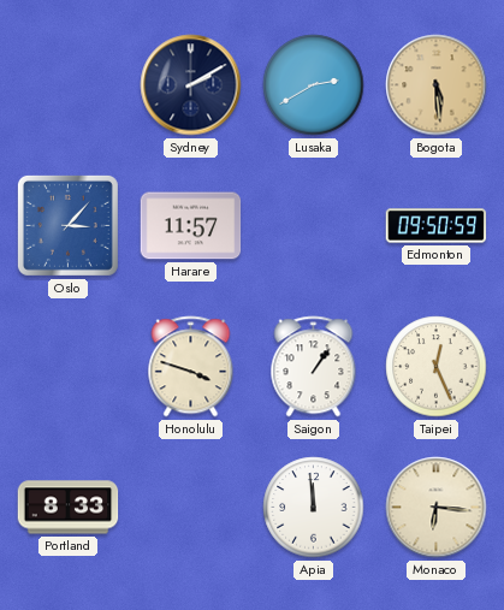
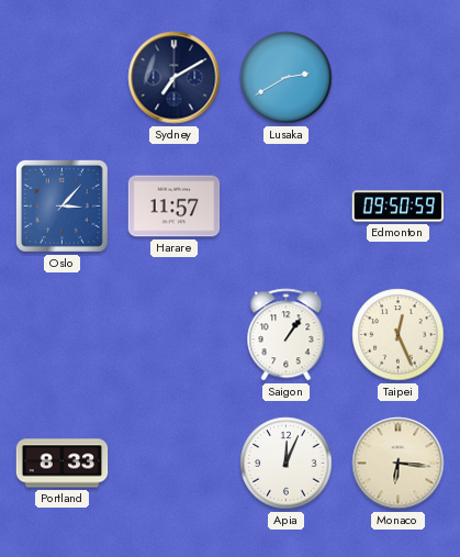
Sydney: 2:10 -> 7:10 (175, 78)
Bogota: 5:29 -> none (437, 85)
Honolulu: 3:48 -> none (191, 367)
Apia: 11:59 -> 12:04 (287, 464)
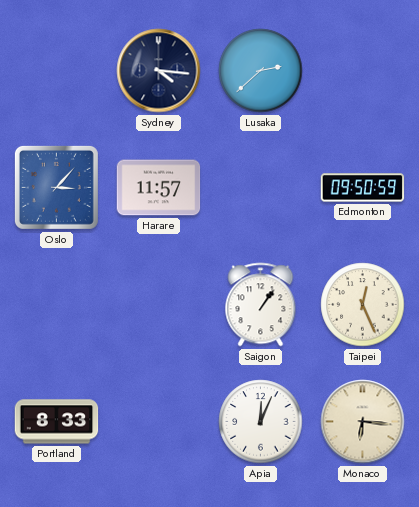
Sydney: 7:10 -> 4:16 (159, 71)
Lusaka: 2:40 -> 2:38 (261, 71)
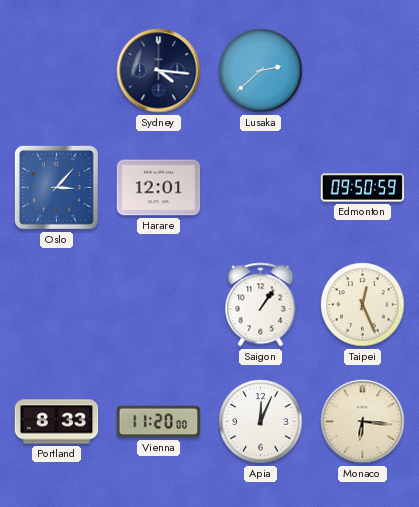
Harare: 11:57 -> 12:01 (159, 188)
Vienna: none -> 11:20 (159, 422)
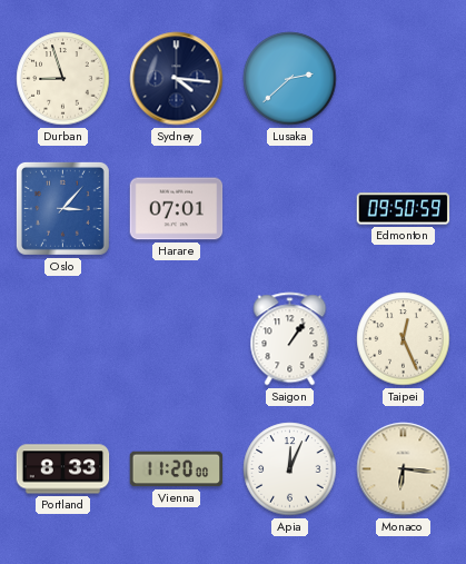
Durban: none -> 8:57 (63, 79)
Harare: 12:01 -> 07:01 (177, 209)
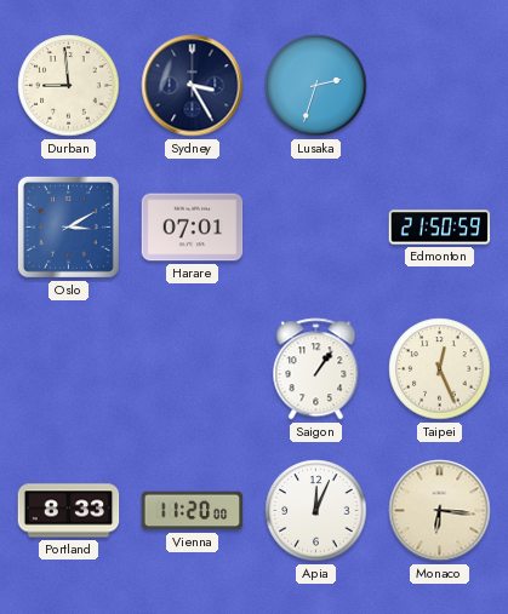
Durban: 8:57 -> 8:59 (69, 86)
Sydney: 4:16 -> 3:25 (193, 86)
Lusaka: 2:38 -> 2:33 (316, 86)
Oslo: 3:07 -> 3:10 (68, 226)
Edmonton: 09:50 -> 21:50 (440, 228)
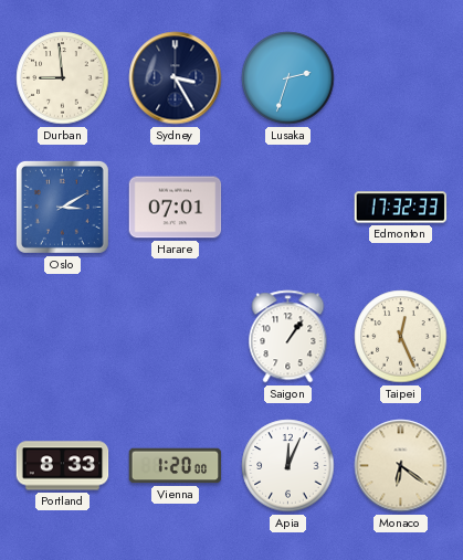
Edmonton: 21:50 -> 17:32 (401, 208)
Vienna: 11:20 -> 1:20 (176, 466)
Monaco: 6:16 -> 6:21 (401, 466)
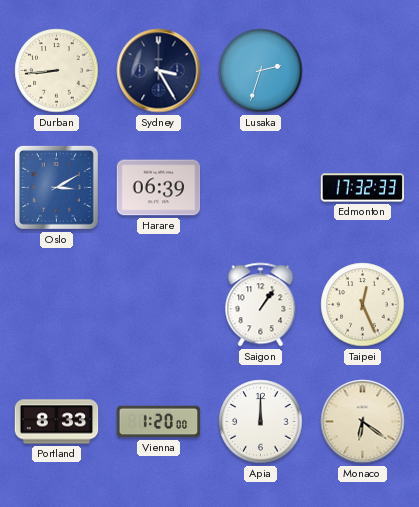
Durban: 8:59 -> 8:44 (57, 71)
Harare: 07:01 -> 06:39 (159, 188)
Apia: 12:04 -> 12:00 (261, 422)
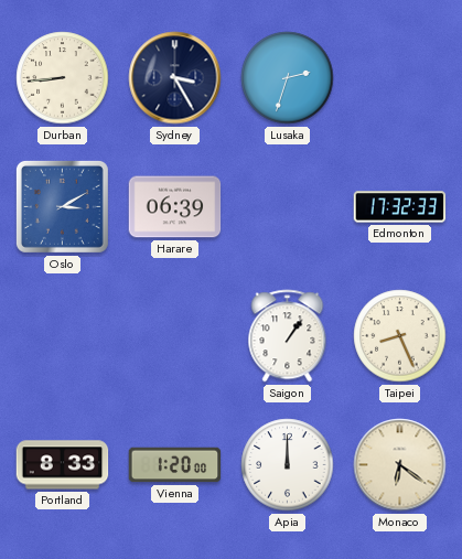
Taipei: 12:26 -> 8:26 (400, 336)
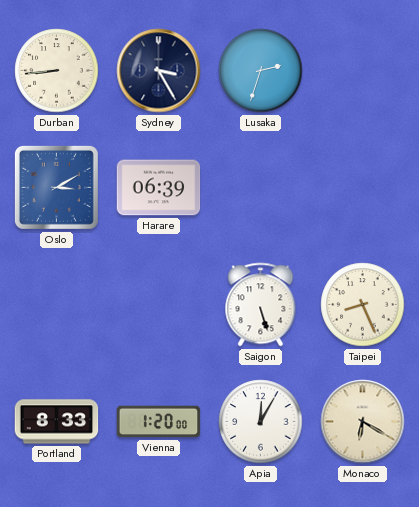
Edmonton: 17:32 -> none (400, 207)
Saigon: 1:06 -> 5:27 (261, 305)
Apia: 12:00 -> 12:05 (261, 422)
Monaco: 6:21 -> 6:20 (363, 422)
